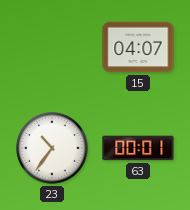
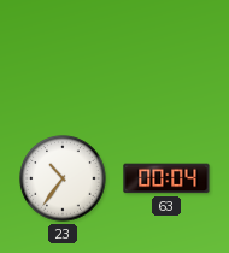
15: 04:07 -> none (138, 47)
63: 00:01 -> 00:04 (166, 178)
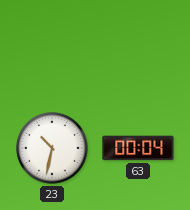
23: 10:36 -> 10:32 (52, 148)
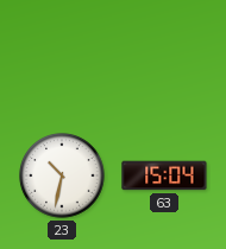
63: 00:04 -> 15:04 (164, 175)
